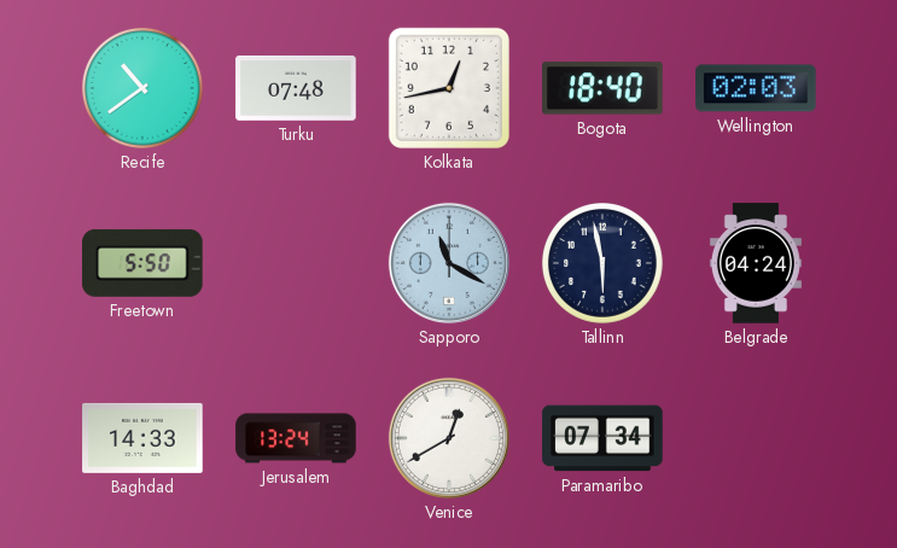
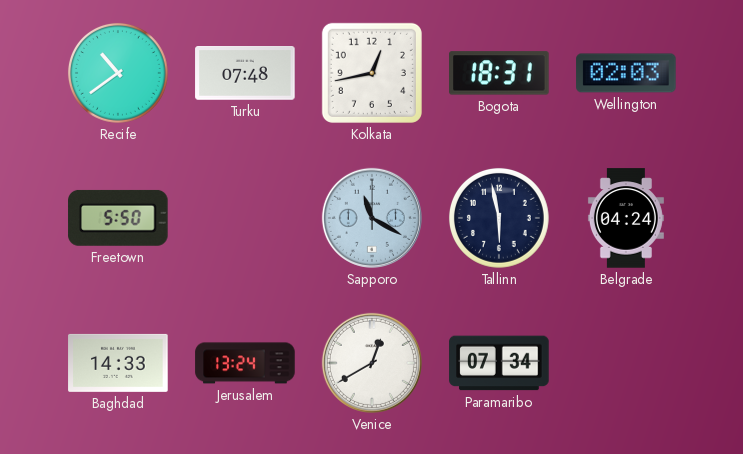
Bogota: 18:40 -> 18:31 (499, 73)
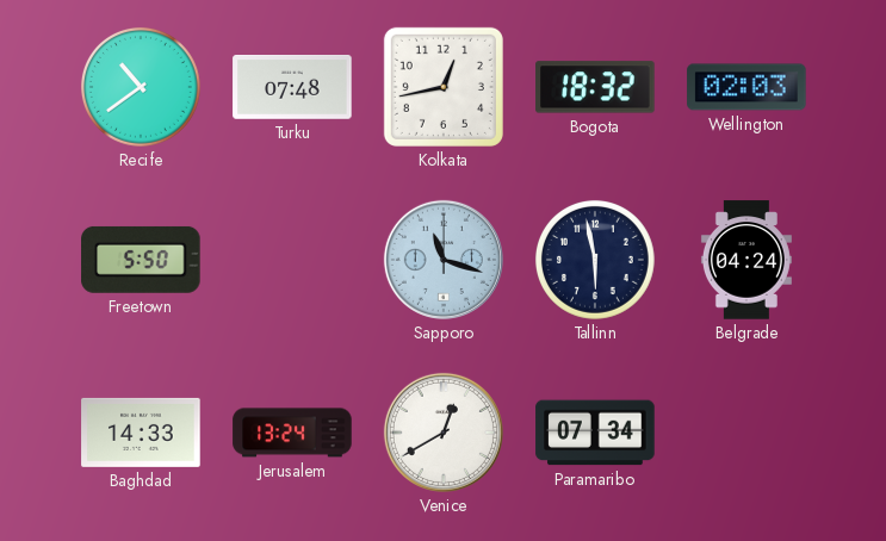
Bogota: 18:31 -> 18:32 (595, 87)
Sapporo: 11:20 -> 11:18 (444, 260)
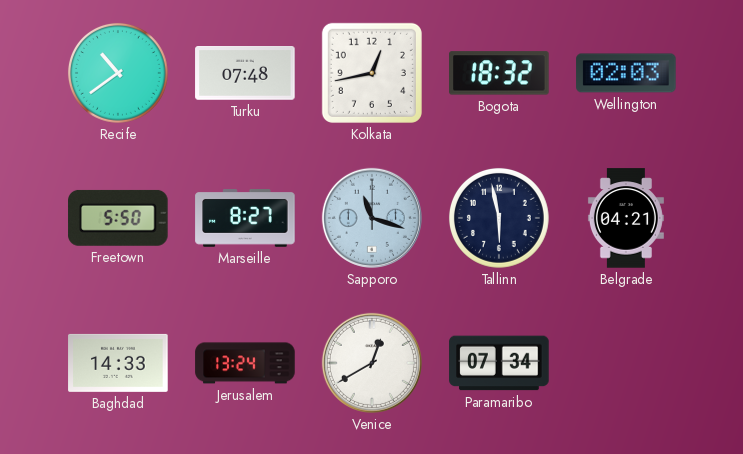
Marseille: none -> 8:27 (245, 219)
Belgrade: 04:24 -> 04:21 (626, 218)
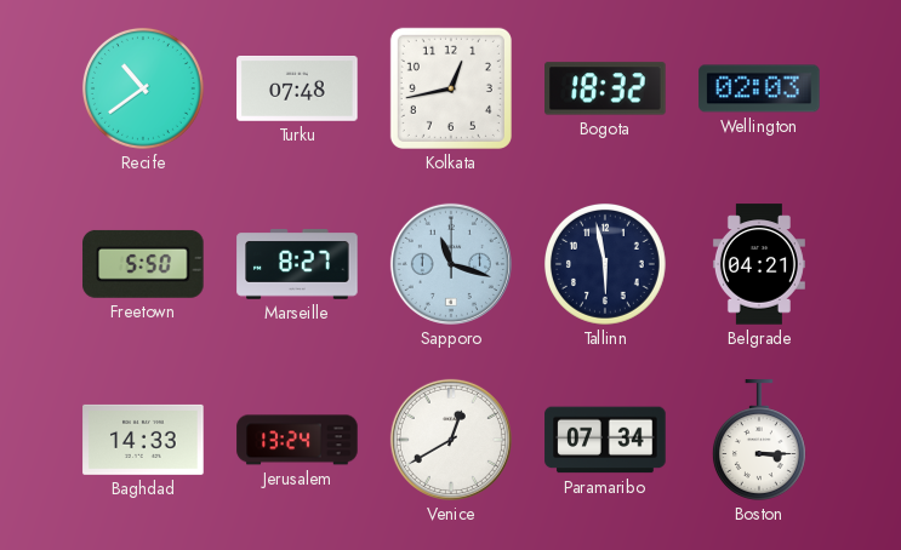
Boston: none -> 3:15 (759, 440)
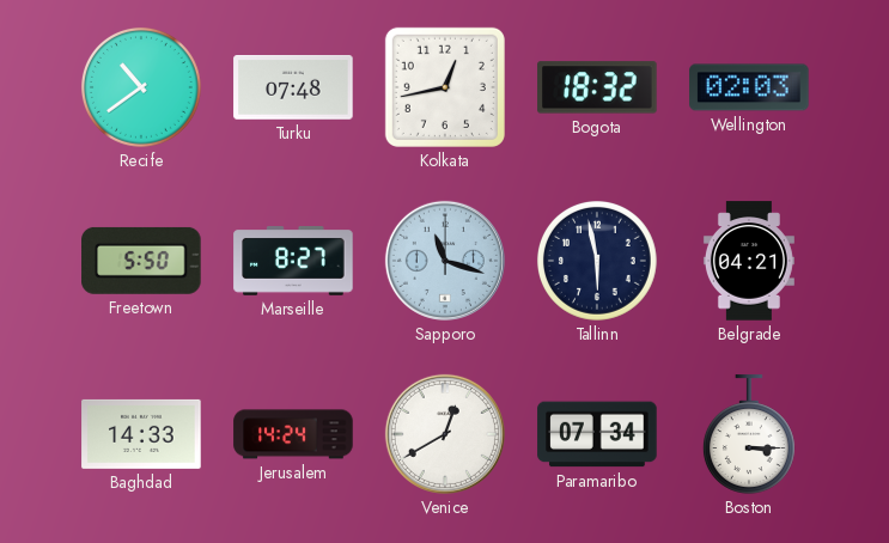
Jerusalem: 13:24 -> 14:24 (293, 434)
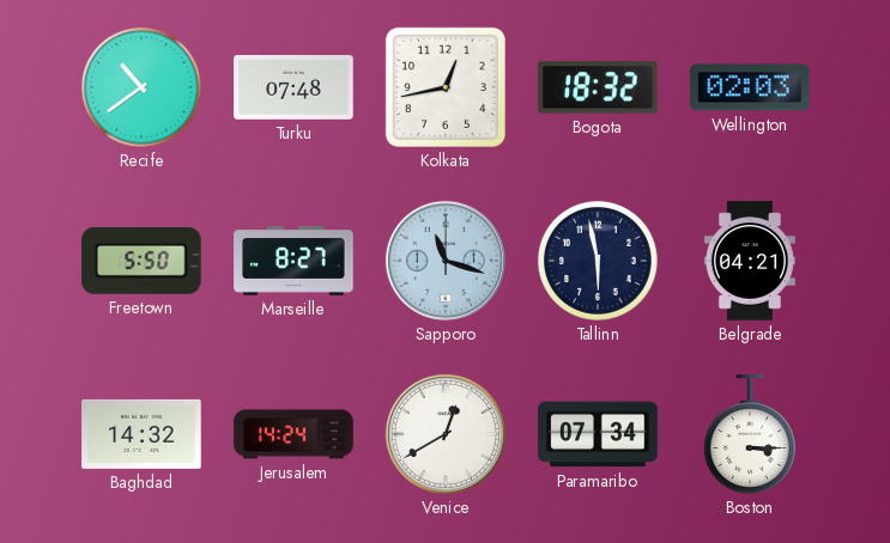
Baghdad: 14:33 -> 14:32 (141, 434)
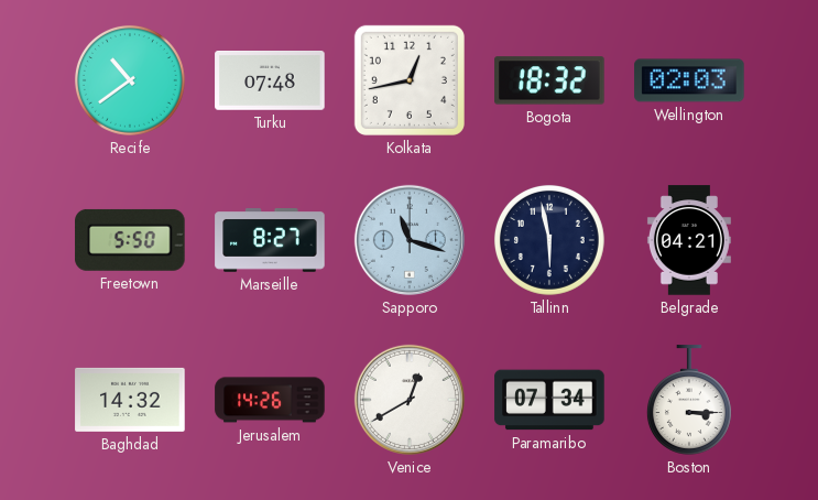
Jerusalem: 14:24 -> 14:26 (270, 400)
